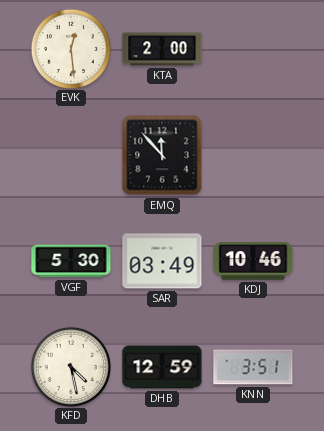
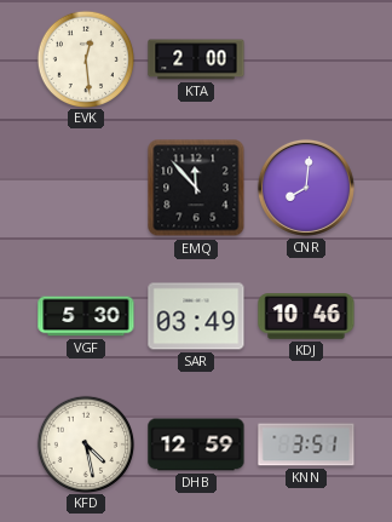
CNR: none -> 8:01 (306, 188)
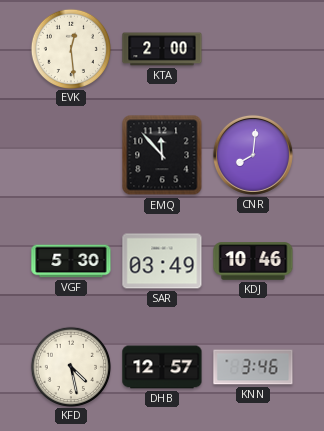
DHB: 12:59 -> 12:57 (162, 367)
KNN: 3:51 -> 3:46 (253, 367)
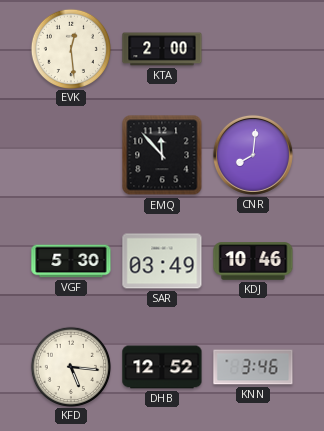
KFD: 4:28 -> 5:16 (70, 366)
DHB: 12:57 -> 12:52 (162, 367)
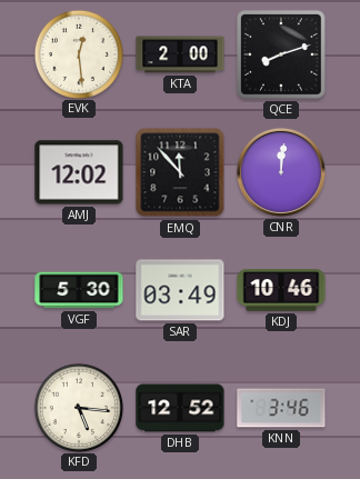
QCE: none -> 8:12 (281, 54)
AMJ: none -> 12:02 (79, 172)
CNR: 8:01 -> 12:01 (281, 172)
